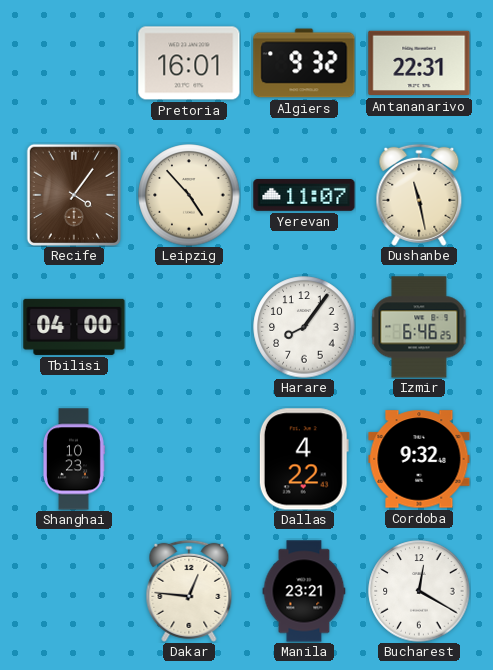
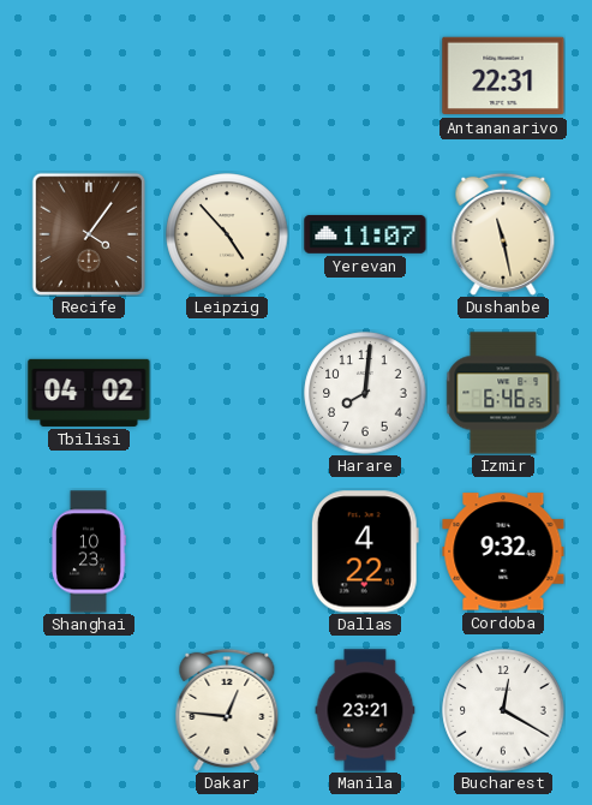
Pretoria: 16:01 -> none (189, 63)
Algiers: 9:32 -> none (304, 63)
Tbilisi: 04:00 -> 04:02 (89, 393)
Harare: 8:06 -> 8:01 (365, 393)
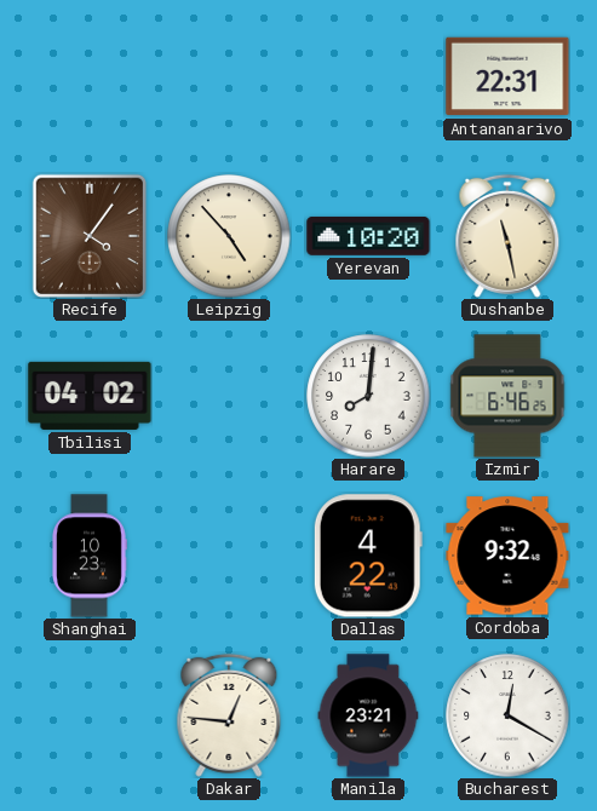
Yerevan: 11:07 -> 10:20 (368, 236)
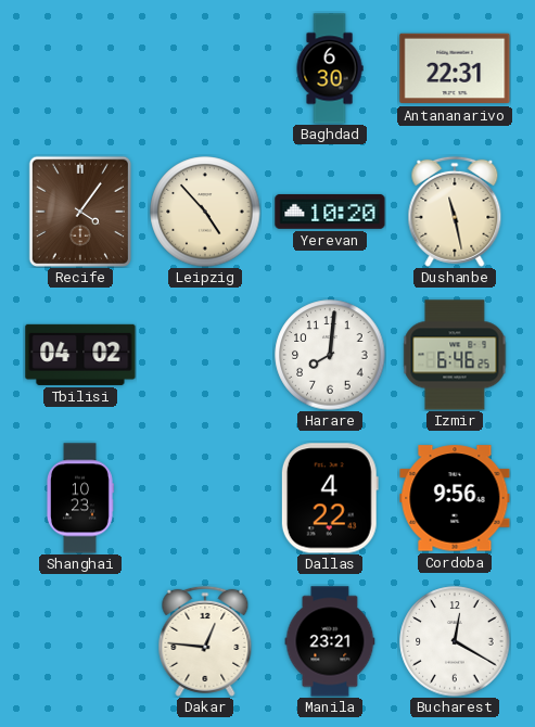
Baghdad: none -> 6:30 (330, 68)
Cordoba: 9:32 -> 9:56 (455, 498)
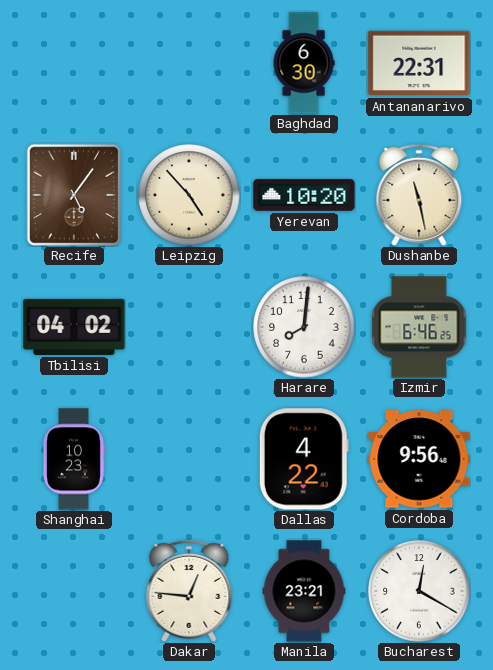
Recife: 4:06 -> 5:06 (73, 194)
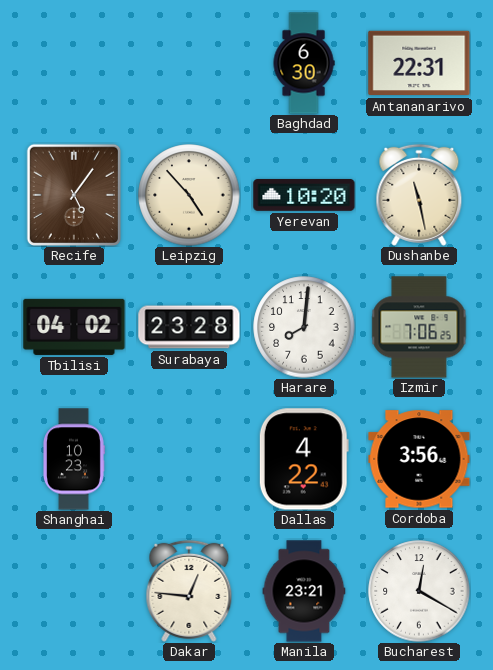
Surabaya: none -> 23:28 (189, 327)
Izmir: 6:46 -> 7:06 (419, 327)
Cordoba: 9:56 -> 3:56 (419, 459)
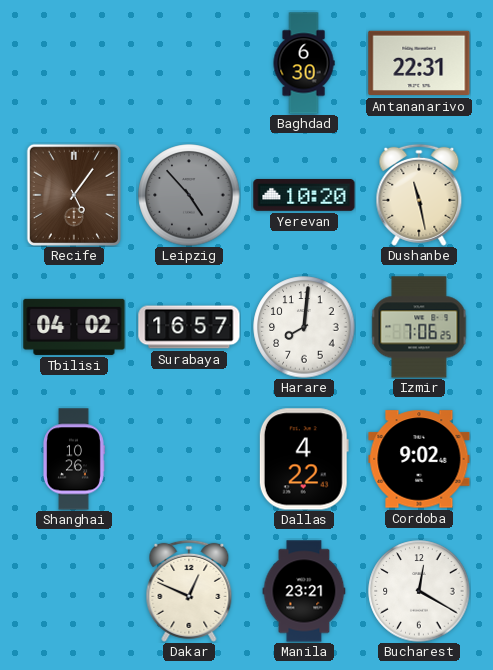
Leipzig dial: cream -> grey (189, 195)
Surabaya: 23:28 -> 16:57 (189, 327)
Shanghai: 10:23 -> 10:26 (74, 459)
Cordoba: 3:56 -> 9:02 (419, 459)
Dakar: 12:46 -> 12:49 (189, 591)
